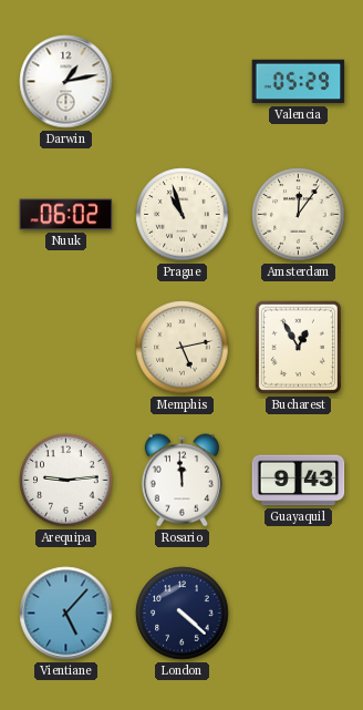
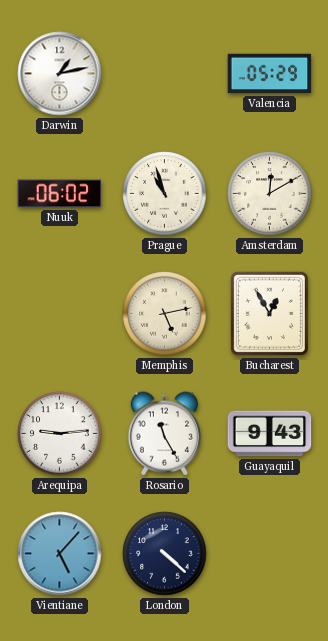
Amsterdam: 12:06 -> 12:10 (270, 194)
Rosario: 11:59 -> 11:25 (164, 434)
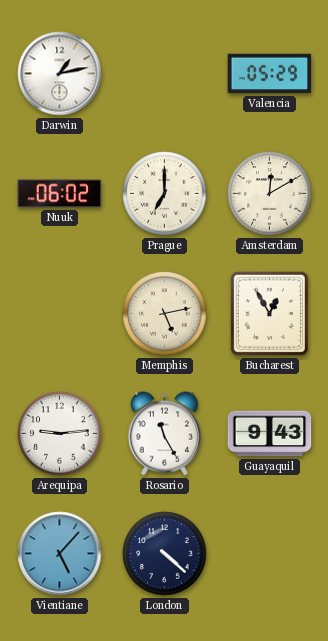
Prague: 10:57 -> 7:00 (165, 194)
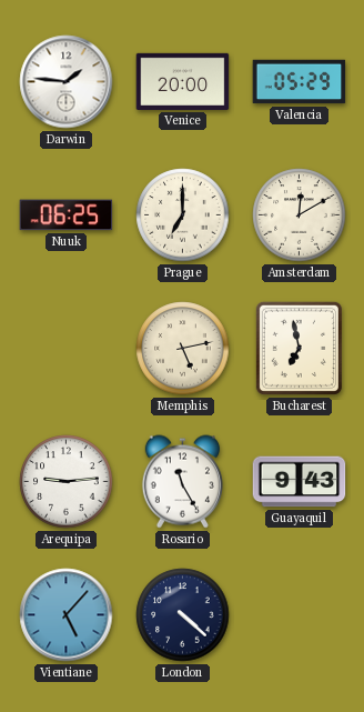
Darwin: 1:13 -> 1:46 (67, 82)
Venice: none -> 20:00 (183, 81)
Nuuk: 06:02 -> 06:25 (67, 215)
Bucharest: 12:55 -> 6:58 (299, 348)
